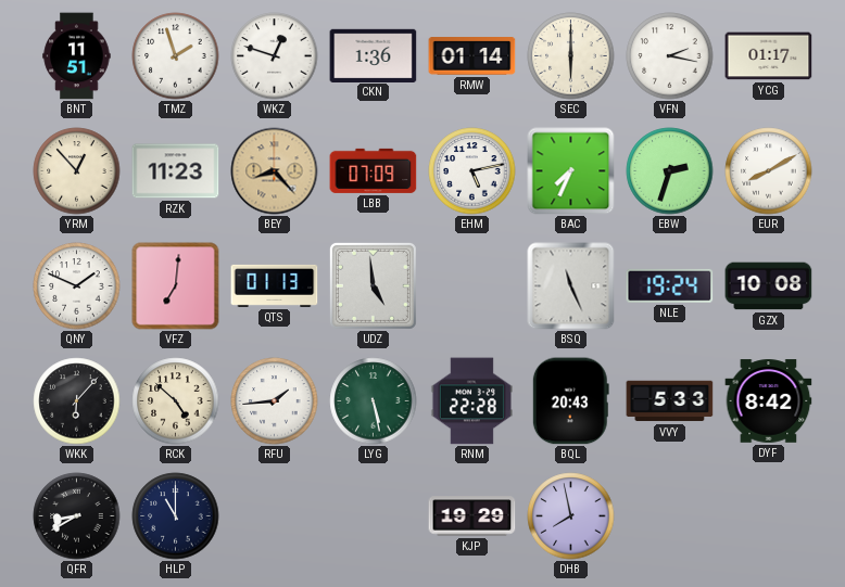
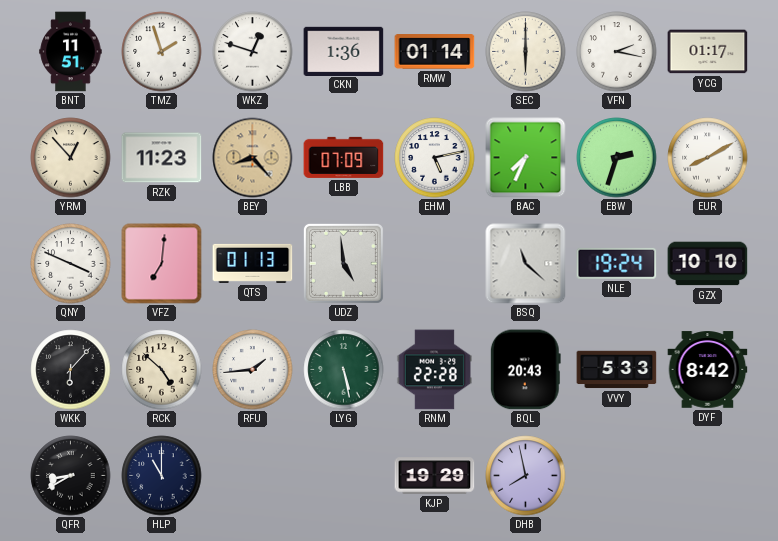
QNY: 1:49 -> 3:49 (71, 264)
BSQ: 11:26 -> 11:22 (526, 264)
GZX: 10:08 -> 10:10 (708, 264)
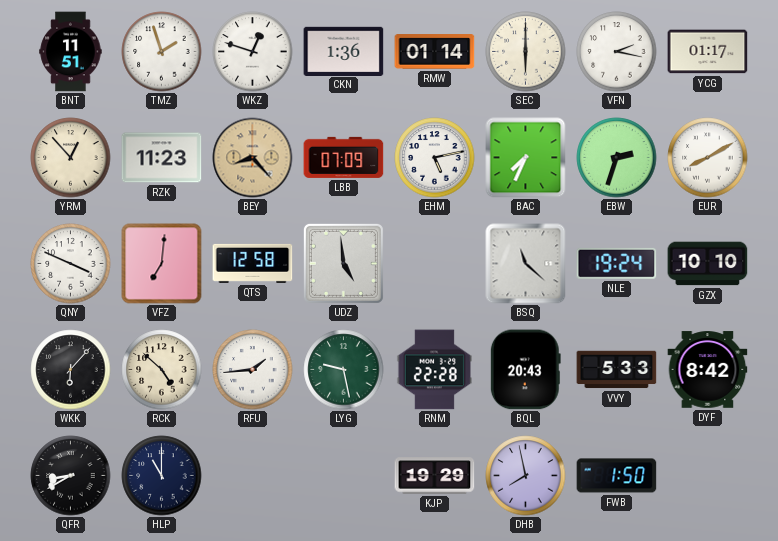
QTS: 01:13 -> 12:58 (253, 263)
LYG: 5:28 -> 9:28 (344, 370)
FWB: none -> 1:50 (617, 476)
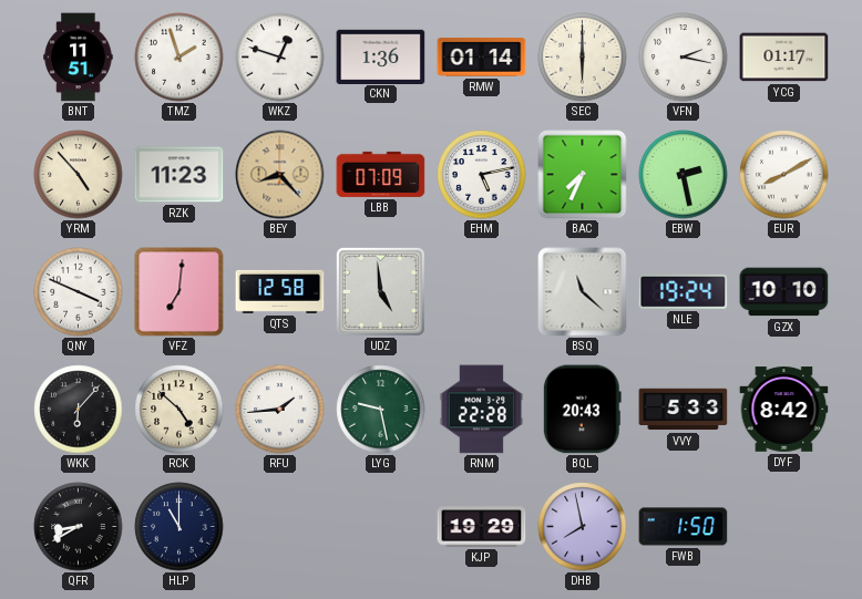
YRM: 12:53 -> 4:53 (79, 175)
EBW: 2:33 -> 2:28 (684, 175)
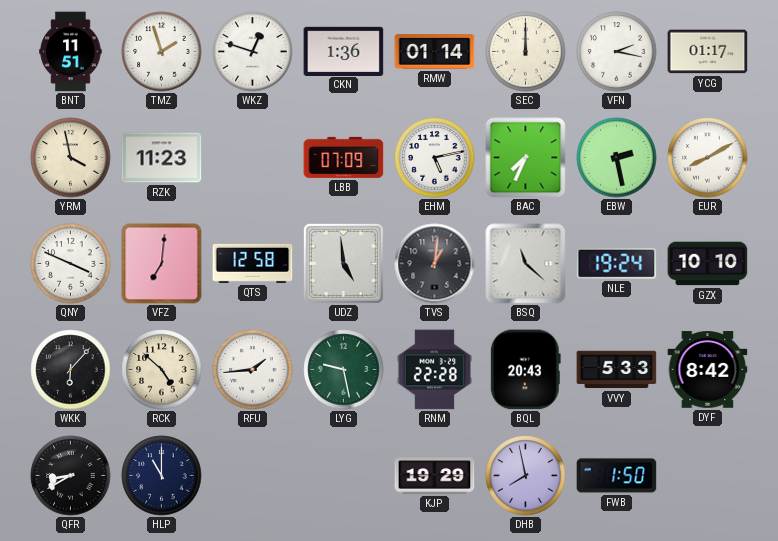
SEC: 6:00 -> 12:00 (526, 52)
YRM: 4:53 -> 3:58 (71, 158)
BEY: 8:23 -> none (280, 175)
TVS: none -> 1:01 (435, 264)
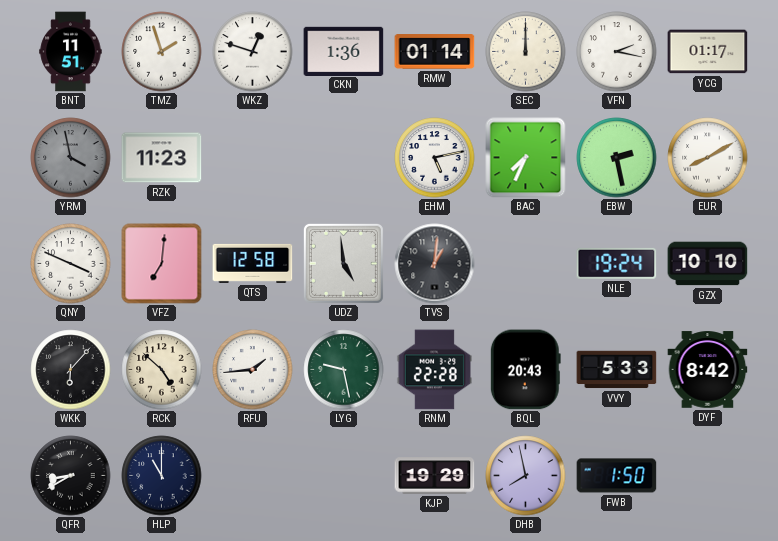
YRM dial: cream -> grey (71, 158)
LBB: 07:09 -> none (344, 157)
BSQ: 11:22 -> none (526, 264)
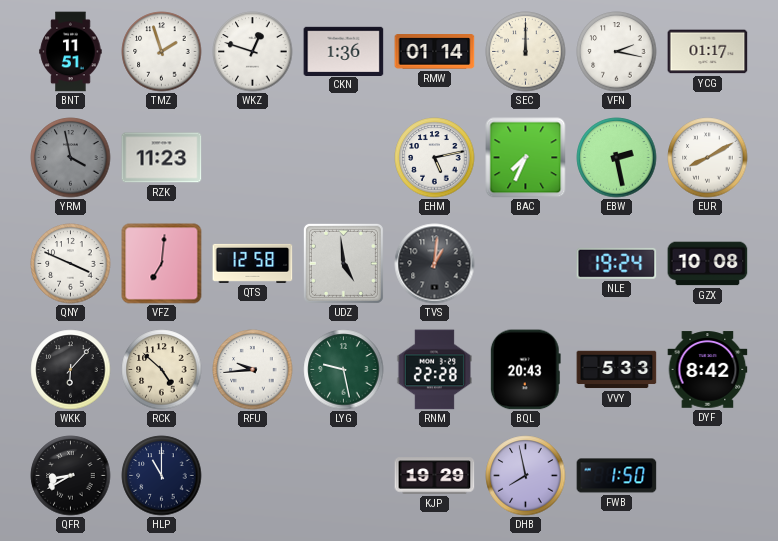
GZX: 10:10 -> 10:08 (708, 264)
RFU: 1:44 -> 9:44 (253, 370)
